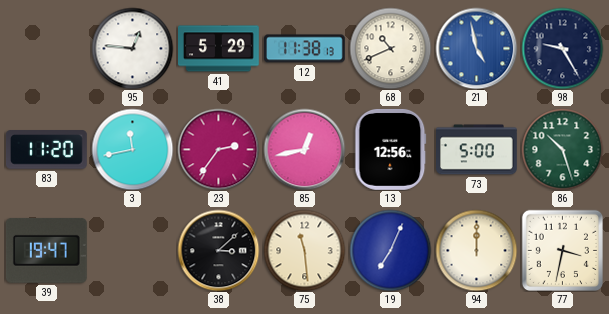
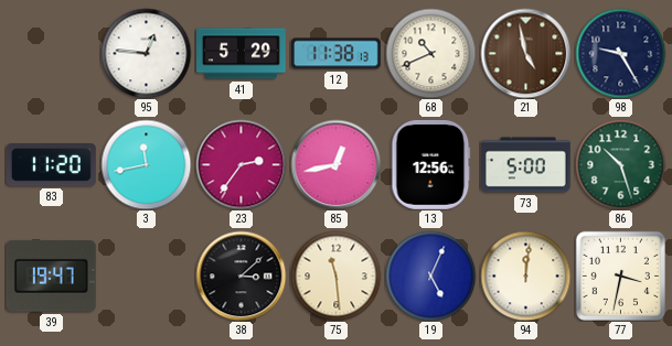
21 dial: blue -> brown (525, 53)
19: 7:04 -> 5:04 (430, 275)
94: 12:00 -> 12:01 (525, 275)
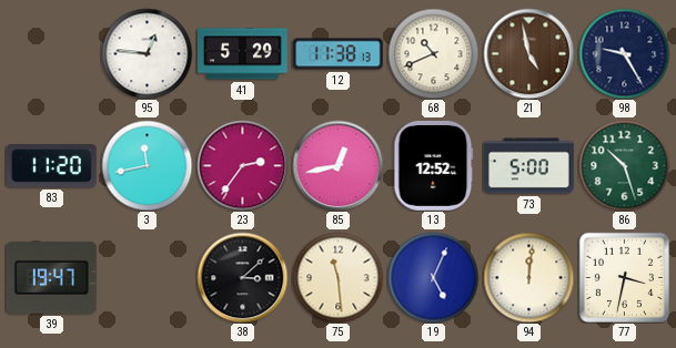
13: 12:56 -> 12:52 (434, 165)
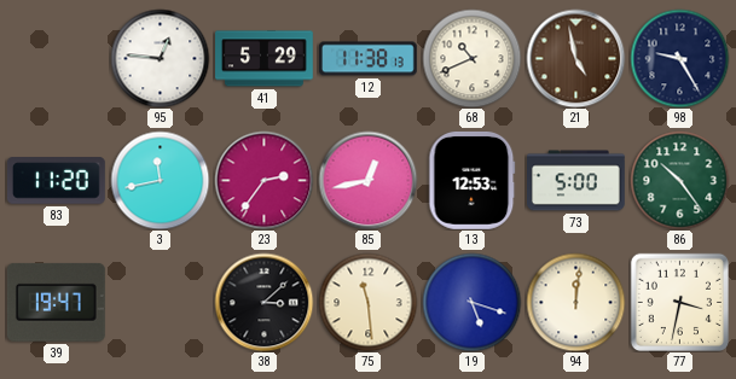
13: 12:52 -> 12:53 (473, 180)
86: 10:27 -> 10:24 (679, 180)
19: 5:04 -> 5:18 (471, 302)
